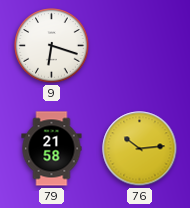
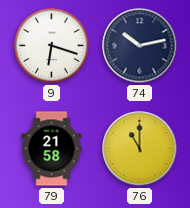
74: none -> 10:13 (140, 46)
76: 10:14 -> 11:00 (140, 149)
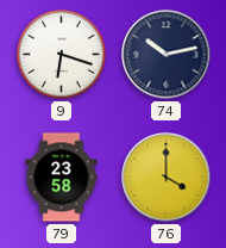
79: 21:58 -> 23:58 (62, 178)
76: 11:00 -> 4:00 (167, 178)
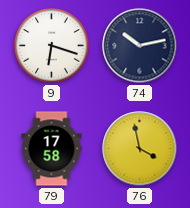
79: 23:58 -> 17:58 (52, 149)
76: 4:00 -> 3:58 (140, 149)
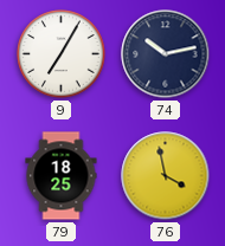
9: 6:18 -> 7:05 (62, 54)
79: 17:58 -> 18:25 (62, 176)
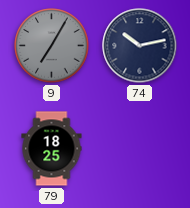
9 dial: white -> grey (52, 46)
76: 3:58 -> none (166, 176)
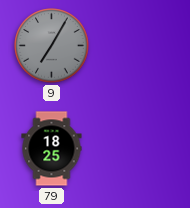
74: 10:13 -> none (140, 46)
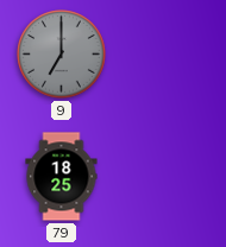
9: 7:05 -> 7:00 (62, 55)
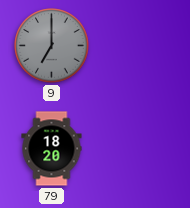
79: 18:25 -> 18:20 (52, 149)
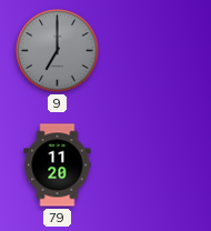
79: 18:20 -> 11:20 (58, 165)
